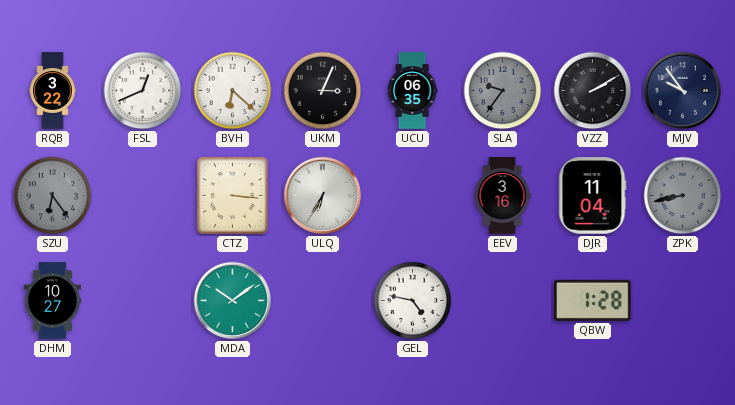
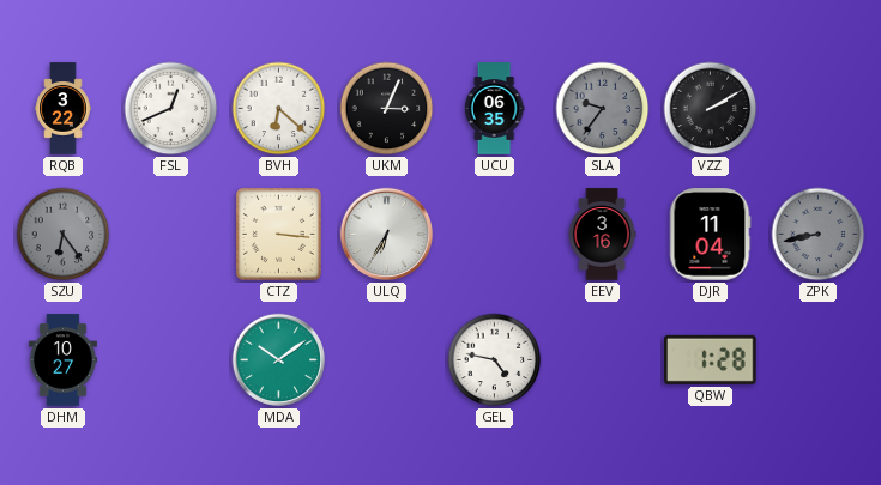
MJV: 9:54 -> none (683, 91)
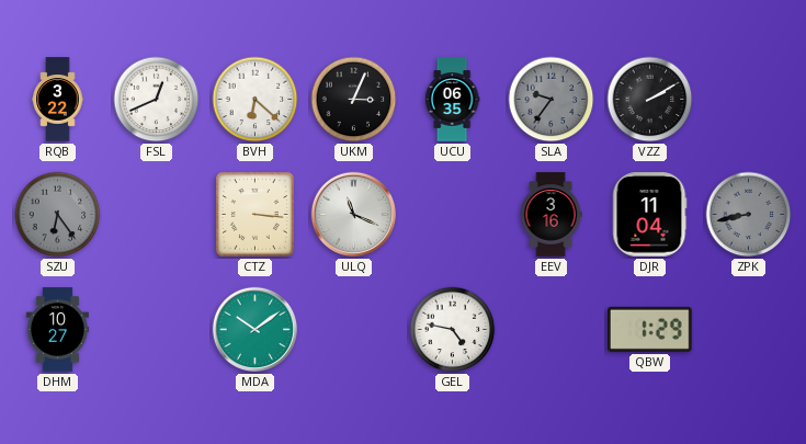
ULQ: 6:35 -> 11:19 (354, 215)
QBW: 1:28 -> 1:29 (650, 329)
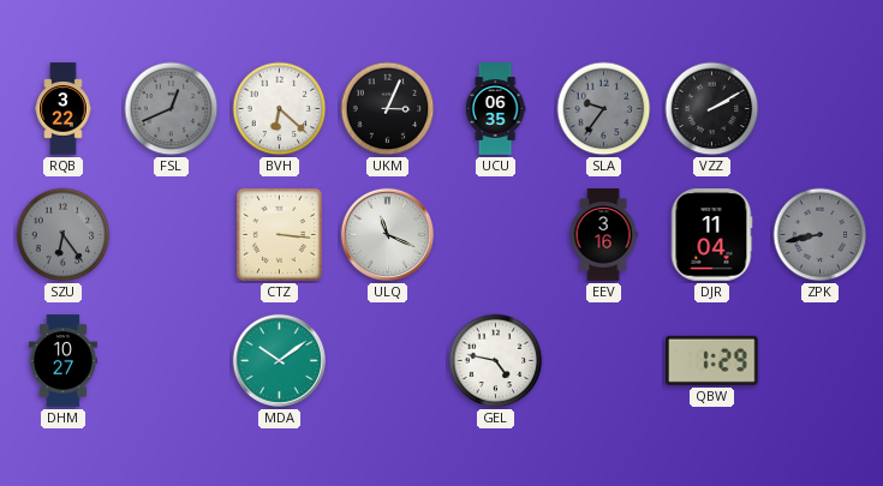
FSL dial: white -> grey (172, 109)
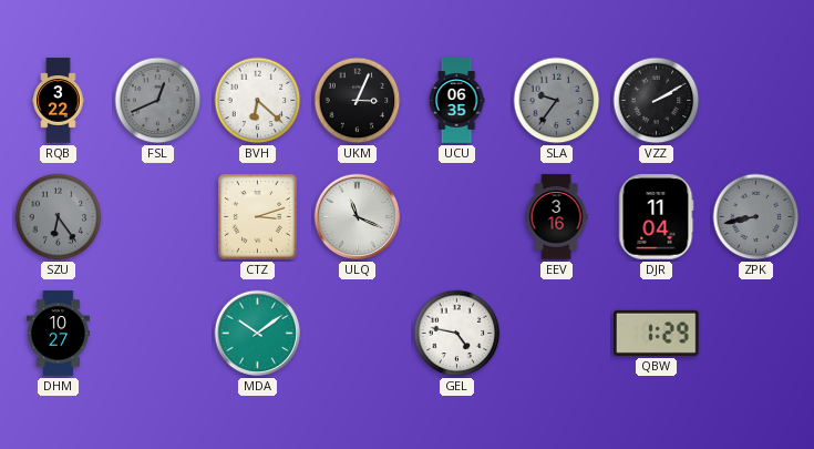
CTZ: 3:16 -> 3:12 (257, 216)
